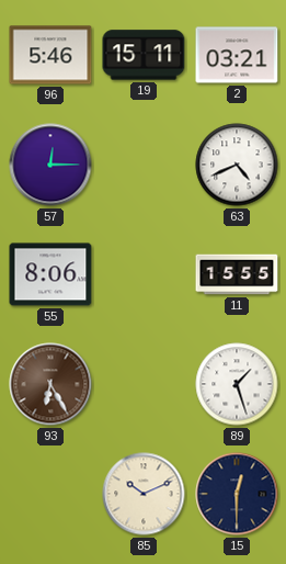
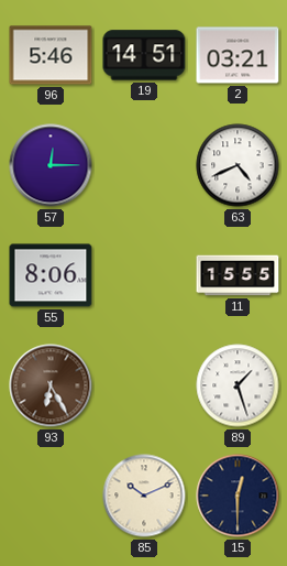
19: 15:11 -> 14:51 (144, 55)
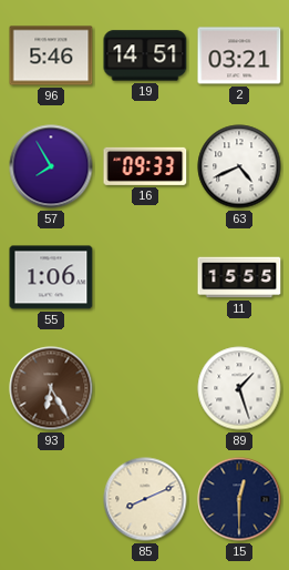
57: 12:15 -> 7:55 (51, 166)
16: none -> 09:33 (145, 166)
55: 8:06 -> 1:06 (51, 277)
85: 10:11 -> 8:11 (145, 499)
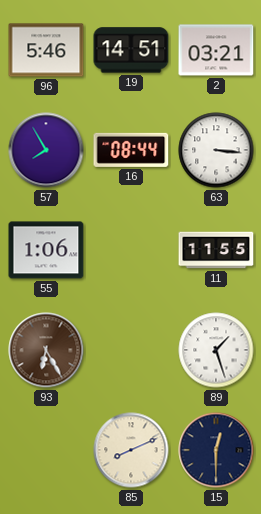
16: 09:33 -> 08:44 (131, 150)
63: 4:41 -> 3:16 (216, 150)
11: 15:55 -> 11:55 (216, 250)
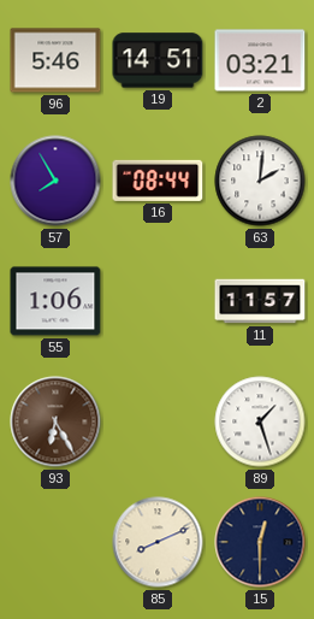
63: 3:16 -> 2:01 (260, 181)
11: 11:55 -> 11:57 (260, 301)
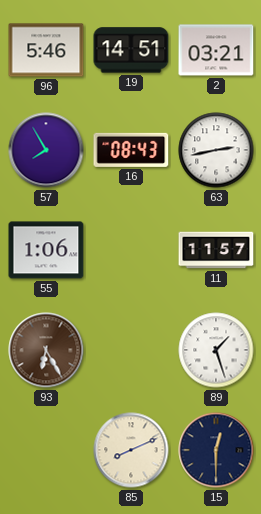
16: 08:44 -> 08:43 (131, 150)
63: 2:01 -> 2:43 (216, 150)
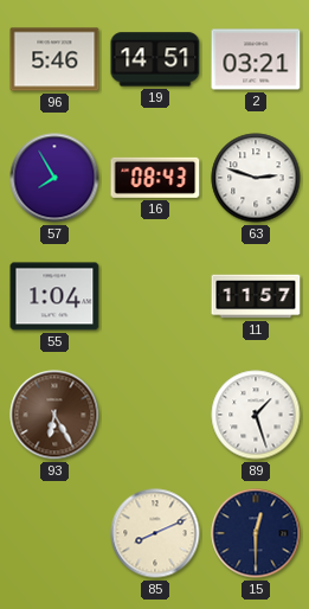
63: 2:43 -> 2:48 (256, 178)
55: 1:06 -> 1:04 (54, 296)
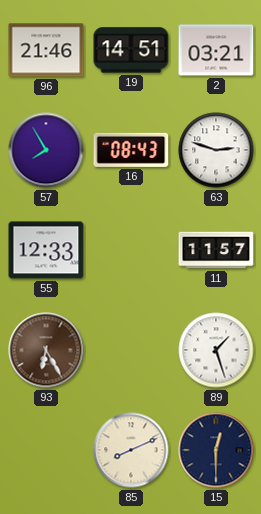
96: 5:46 -> 21:46 (46, 50)
55: 1:04 -> 12:33 (46, 250)
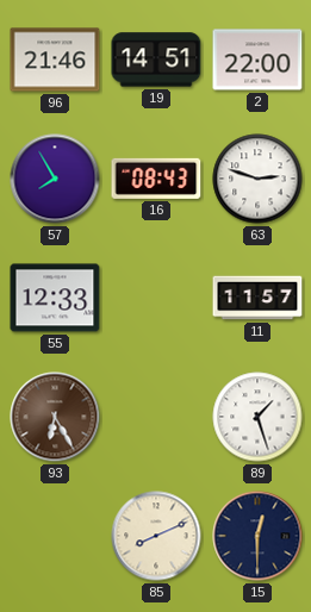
2: 03:21 -> 22:00 (257, 60)
